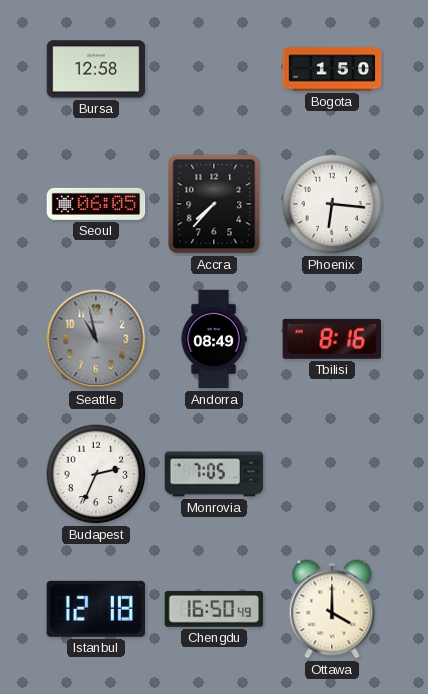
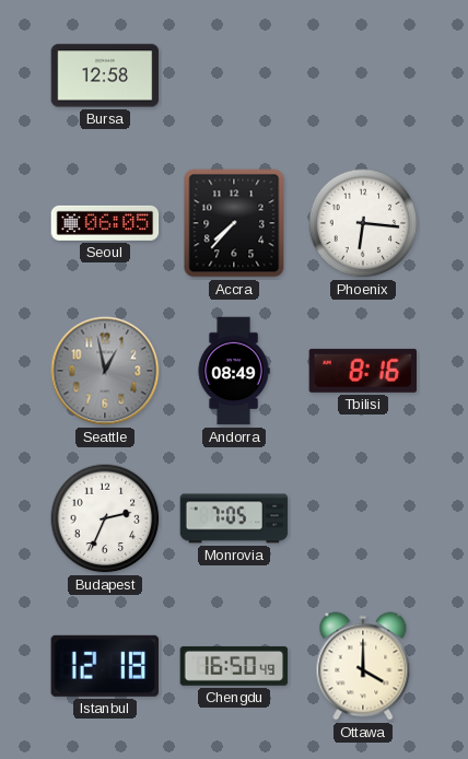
Bogota: 1:50 -> none (332, 69)
Seattle: 10:58 -> 12:58 (105, 371)
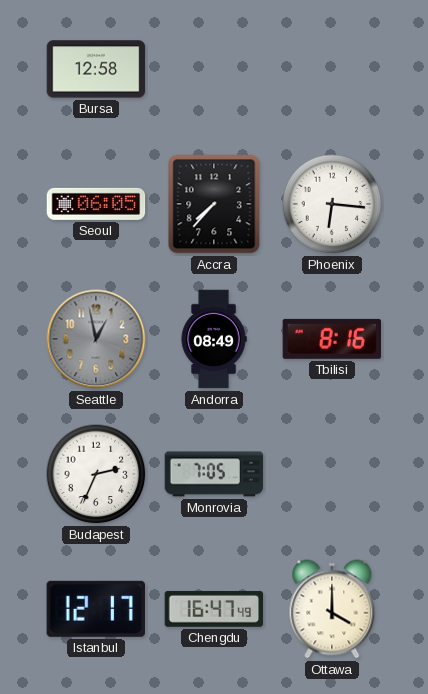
Istanbul: 12:18 -> 12:17 (96, 609)
Chengdu: 16:50 -> 16:47 (214, 609)
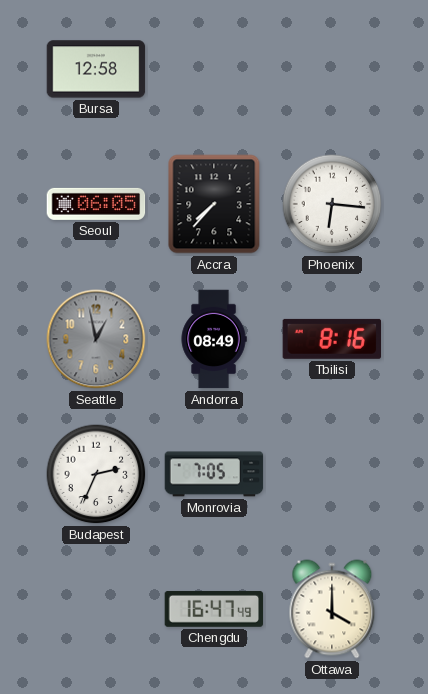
Istanbul: 12:17 -> none (96, 609)
